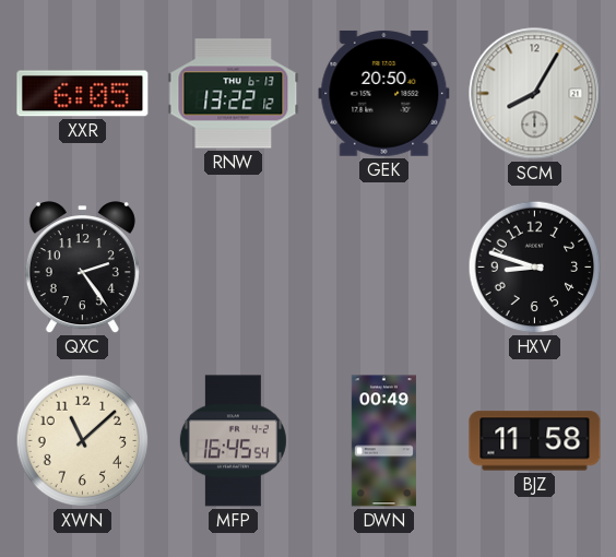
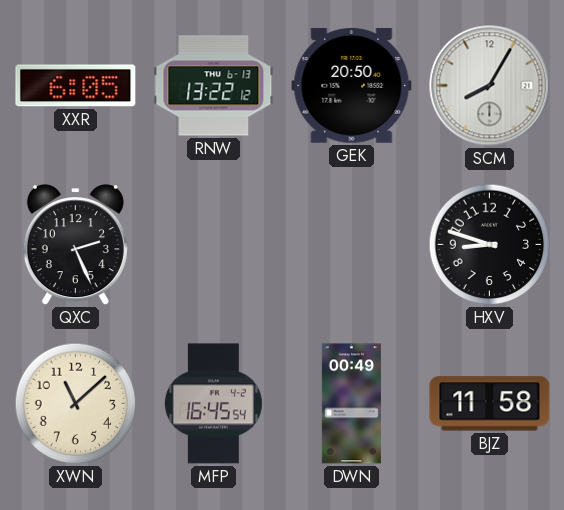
QXC: 2:24 -> 2:26 (75, 245)
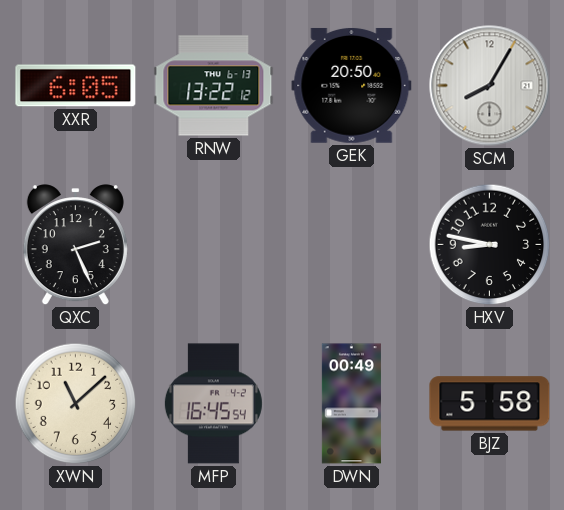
HXV: 8:48 -> 8:47 (490, 245)
BJZ: 11:58 -> 5:58 (490, 404)
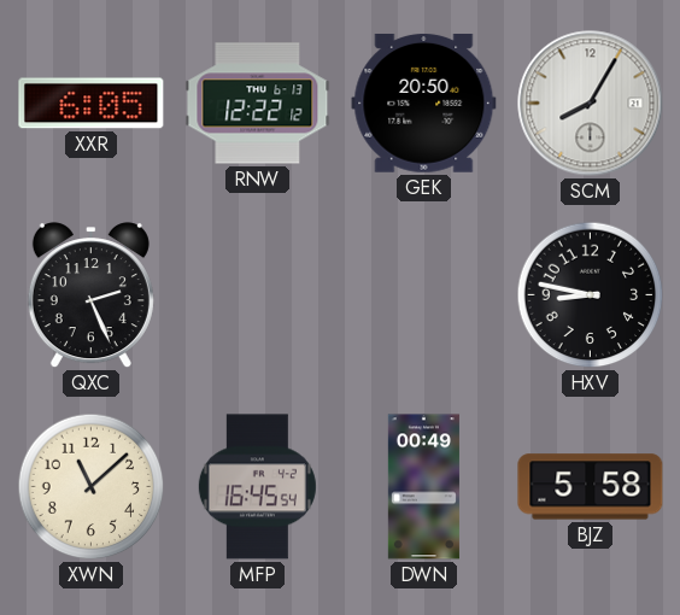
RNW: 13:22 -> 12:22 (258, 104)
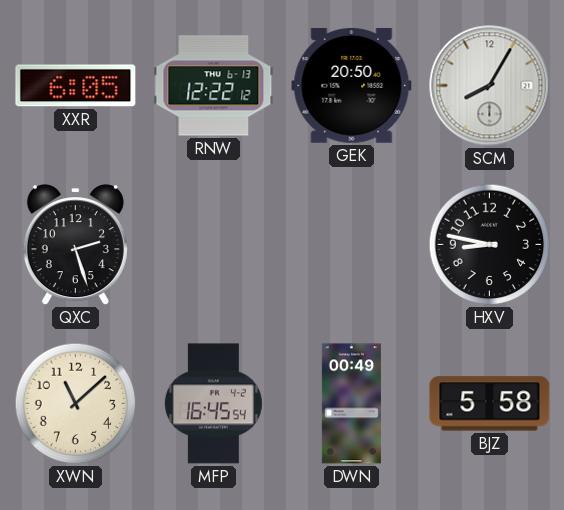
QXC: 2:26 -> 2:27 (75, 245)
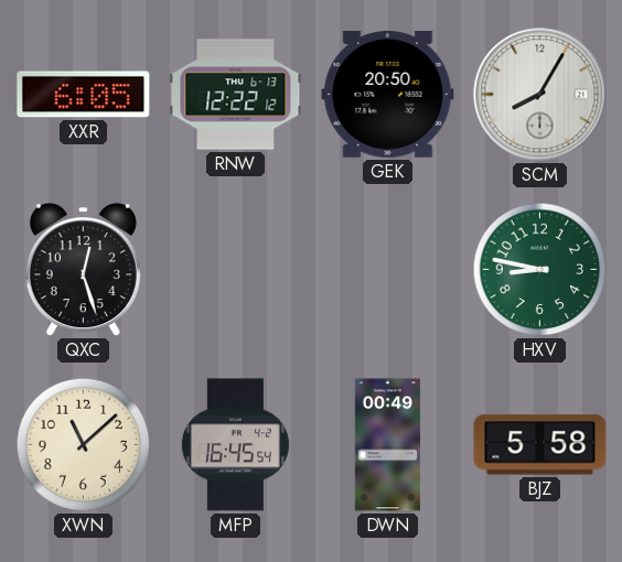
QXC: 2:27 -> 12:27 (83, 270)
HXV dial: black -> green (540, 270)
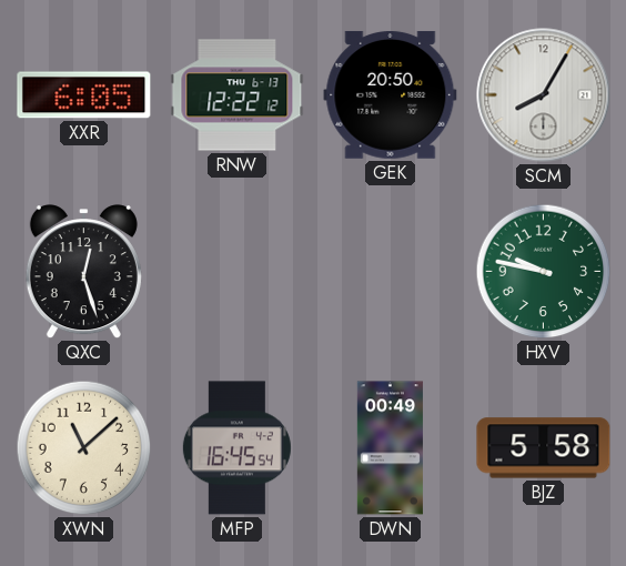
HXV: 8:47 -> 9:47 (544, 272)
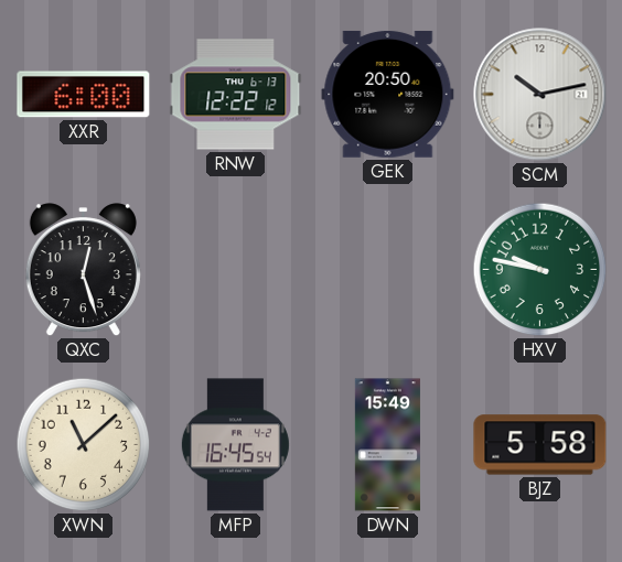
XXR: 6:05 -> 6:00 (84, 95)
SCM: 8:05 -> 10:13 (540, 95)
DWN: 00:49 -> 15:49 (387, 445)
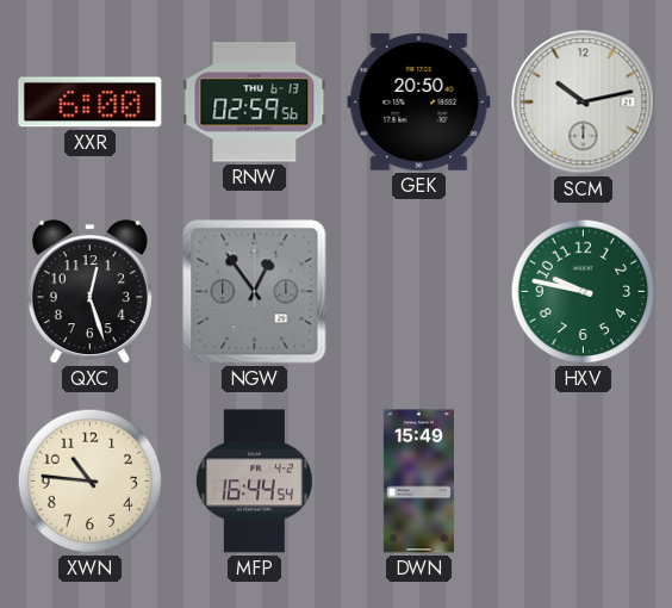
RNW: 12:22 -> 02:59 (255, 103)
NGW: none -> 12:54 (255, 292)
XWN: 11:08 -> 10:46 (91, 482)
MFP: 16:45 -> 16:44 (254, 482)
BJZ: 5:58 -> none (540, 445)
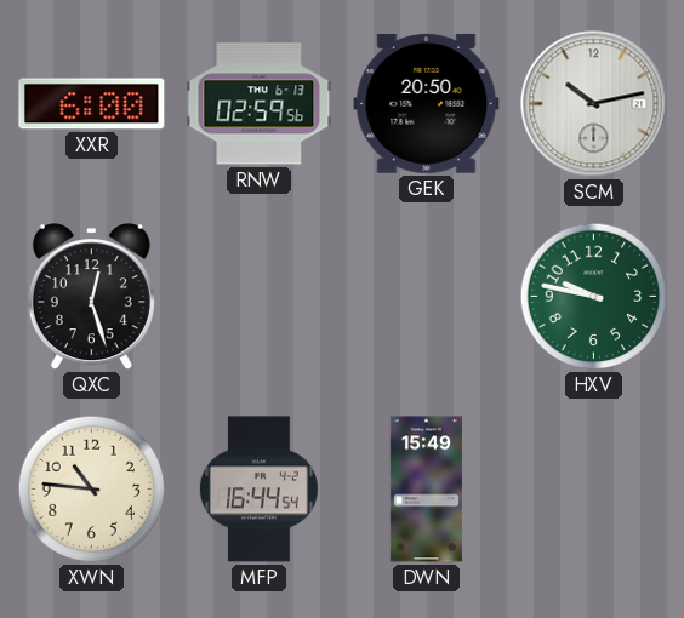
NGW: 12:54 -> none (255, 292)
